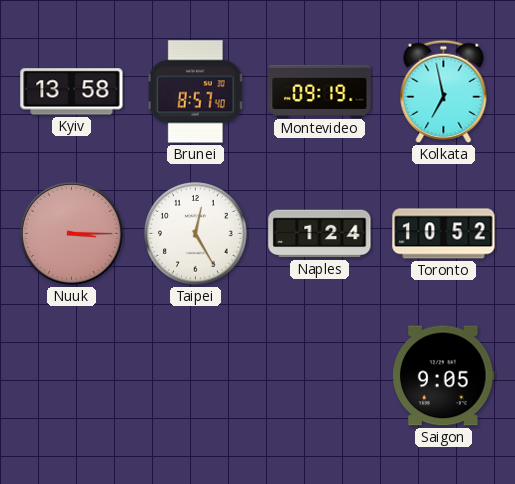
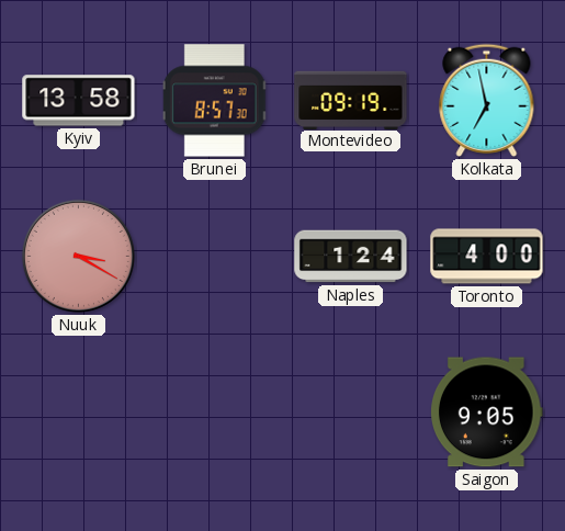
Brunei: 8:57:40 -> 8:57:30 (215, 101)
Nuuk: 3:15 -> 3:20 (78, 256)
Taipei: 12:25 -> none (196, 234)
Toronto: 10:52 -> 4:00 (487, 257)
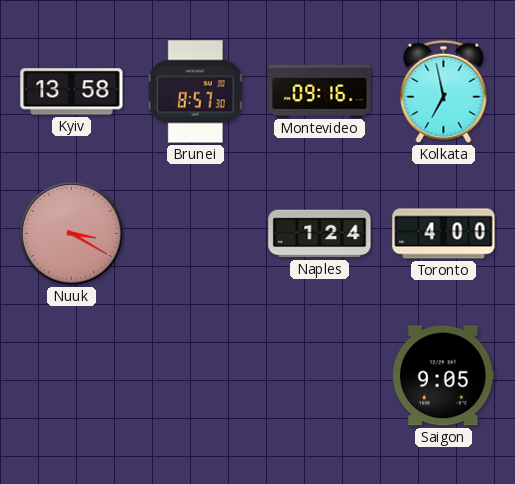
Montevideo: 09:19 -> 09:16 (320, 91)
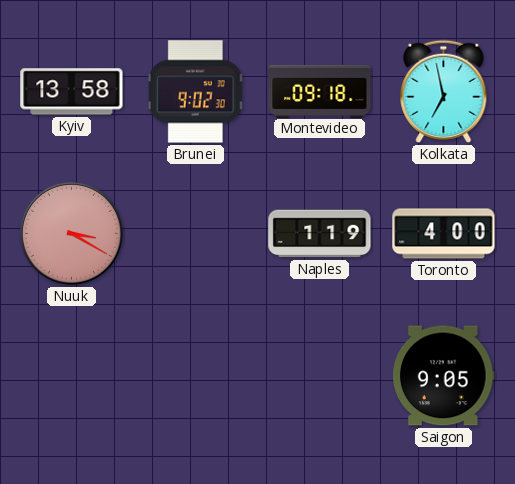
Brunei: 8:57 -> 9:02 (196, 92)
Montevideo: 09:16 -> 09:18 (320, 91)
Naples: 1:24 -> 1:19 (320, 234)
